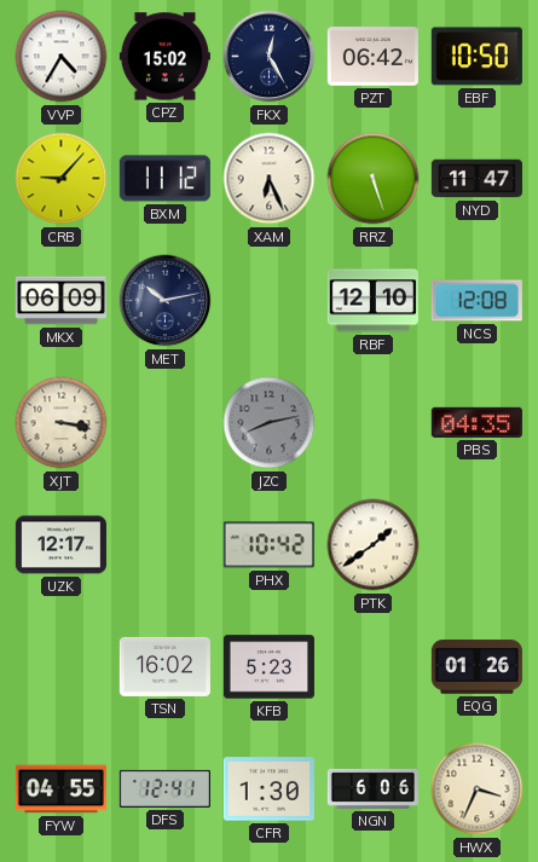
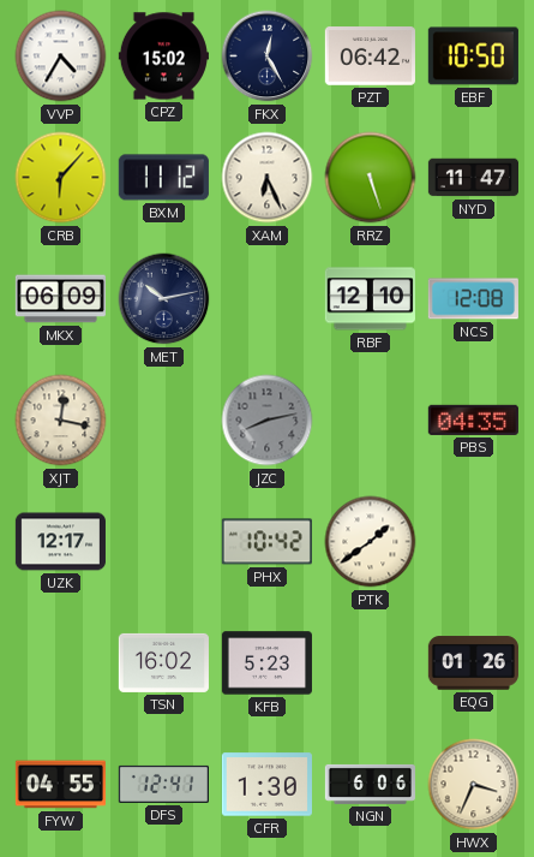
CRB: 9:07 -> 6:07 (61, 178)
XJT: 3:17 -> 12:17 (61, 421)
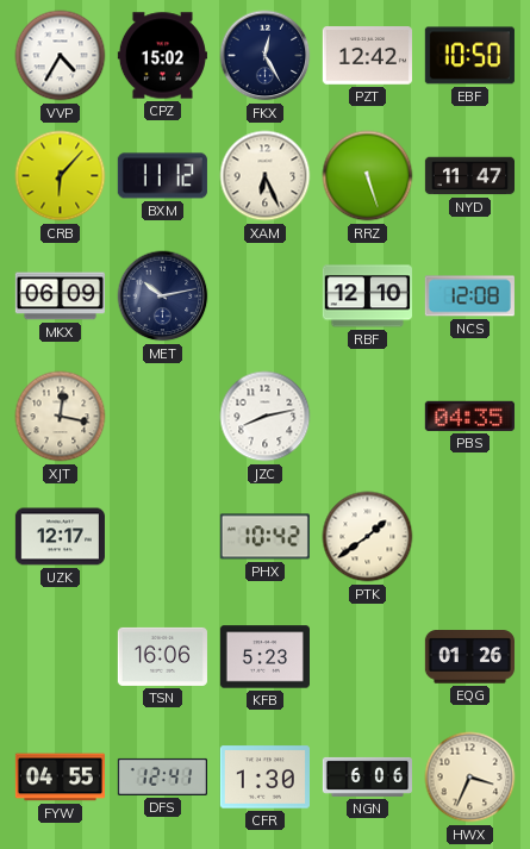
PZT: 06:42 -> 12:42 (367, 56)
JZC dial: grey -> white (266, 417)
TSN: 16:02 -> 16:06 (162, 656)
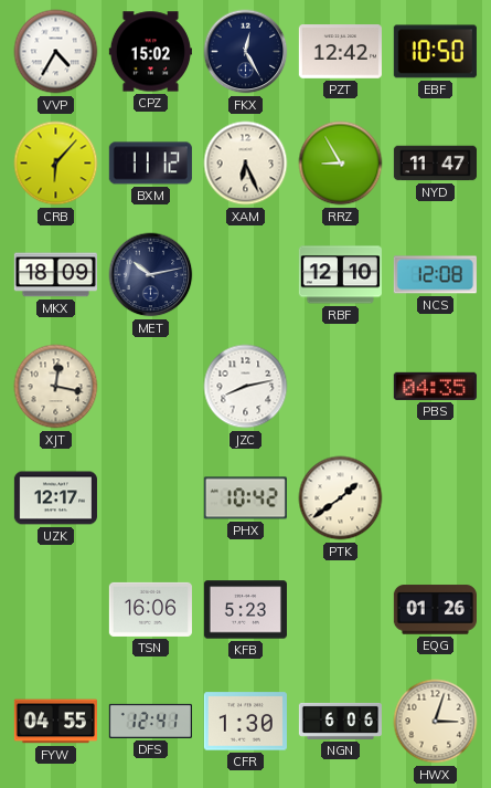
RRZ: 5:27 -> 8:55 (341, 164)
MKX: 06:09 -> 18:09 (55, 275)
HWX: 3:34 -> 3:03 (436, 722)
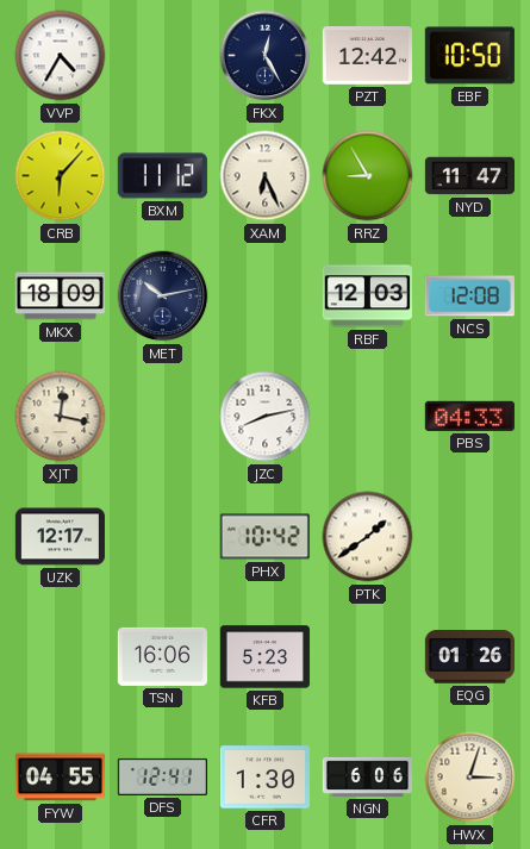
CPZ: 15:02 -> none (150, 52)
RBF: 12:10 -> 12:03 (367, 296)
PBS: 04:35 -> 04:33 (469, 416)
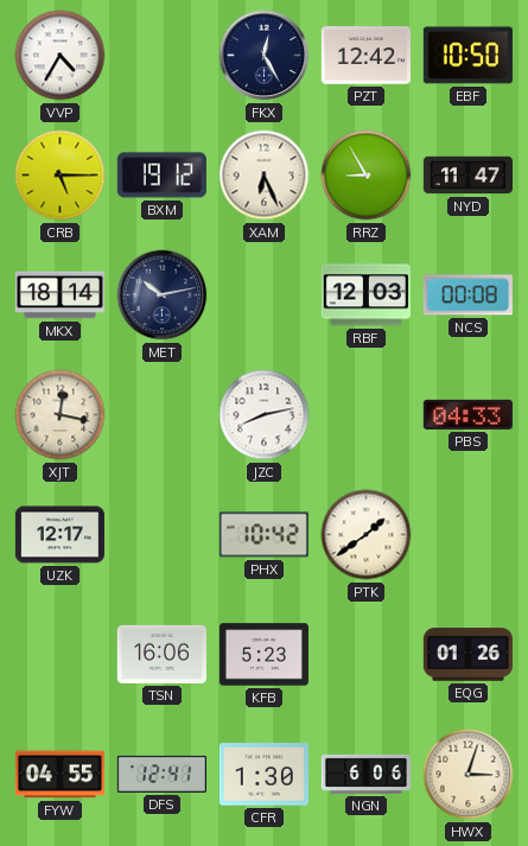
CRB: 6:07 -> 5:15 (61, 176)
BXM: 11:12 -> 19:12 (161, 176)
MKX: 18:09 -> 18:14 (59, 295)
NCS: 12:08 -> 00:08 (467, 295)
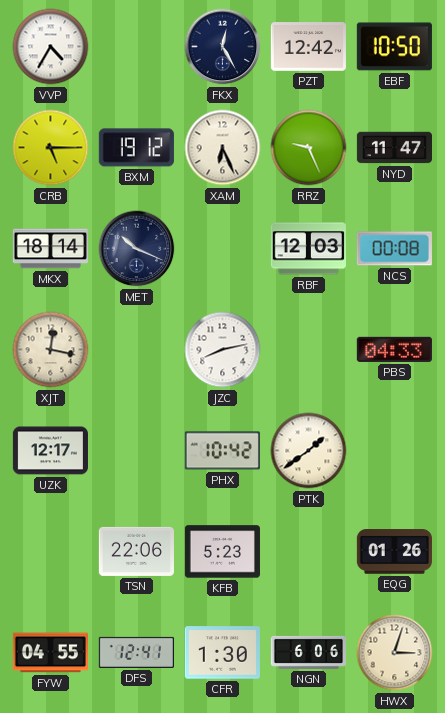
RRZ: 8:55 -> 9:26 (309, 148)
MET: 10:13 -> 10:19 (137, 249)
TSN: 16:06 -> 22:06 (136, 551)
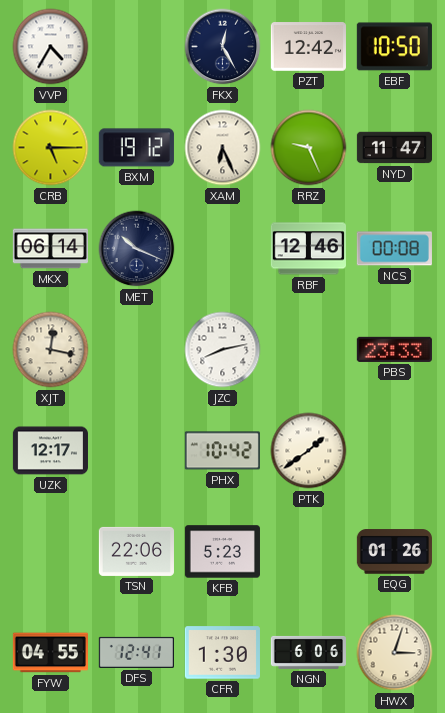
MKX: 18:14 -> 06:14 (50, 249)
RBF: 12:03 -> 12:46 (308, 249)
PBS: 04:33 -> 23:33 (394, 349)
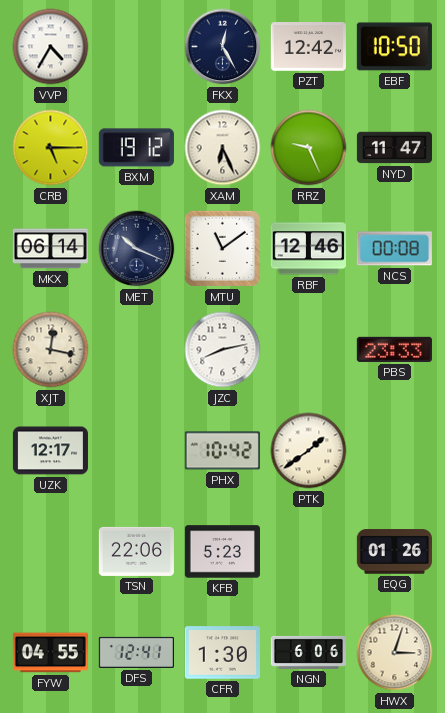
MTU: none -> 11:09 (222, 248)
